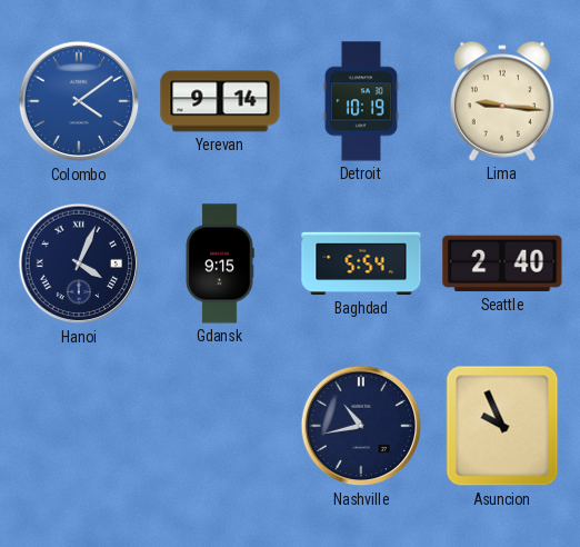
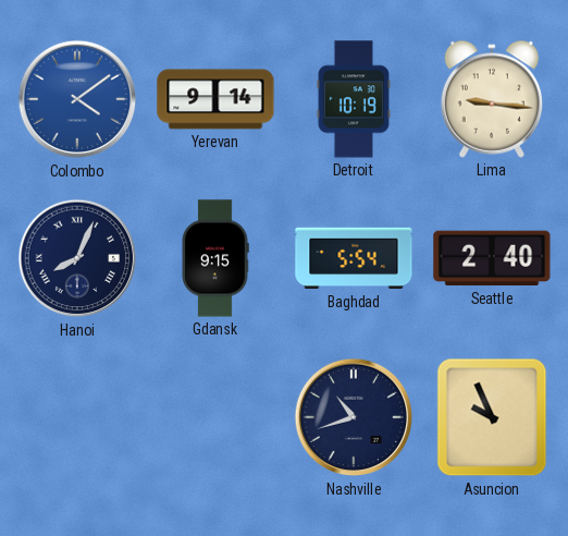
Hanoi: 4:04 -> 8:04 (77, 258)
Nashville: 10:43 -> 10:42 (354, 417)
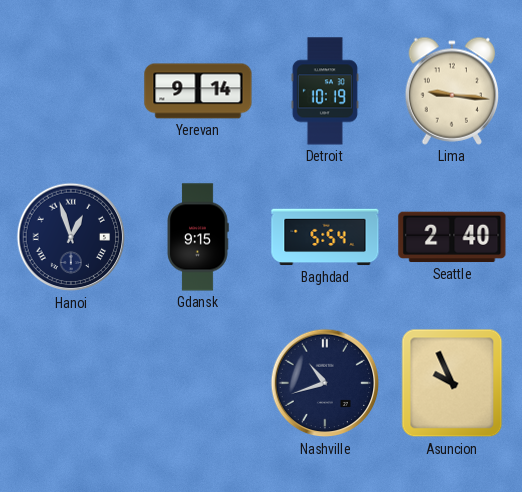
Colombo: 4:09 -> none (77, 99)
Hanoi: 8:04 -> 12:57 (71, 237)
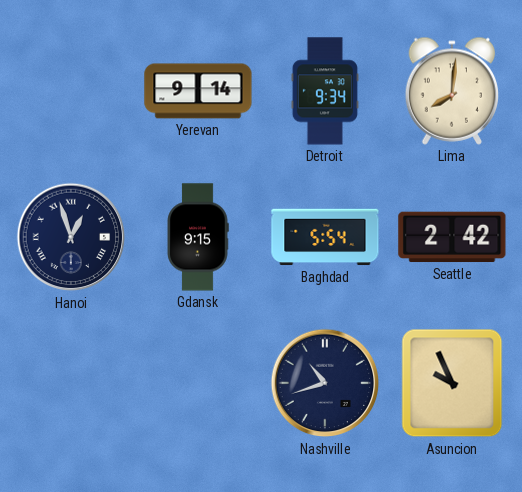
Detroit: 10:19 -> 9:34 (325, 91)
Lima: 9:16 -> 8:01 (451, 91)
Seattle: 2:40 -> 2:42 (452, 237)
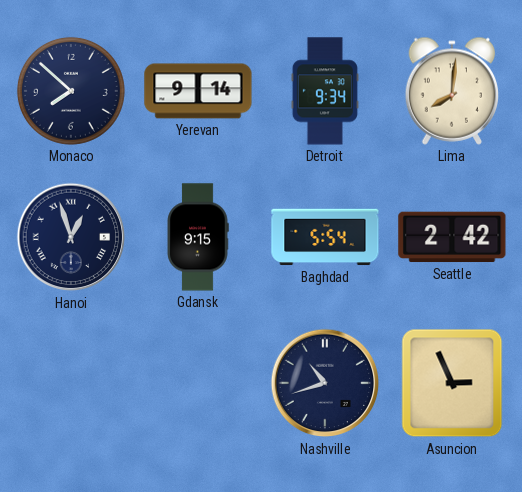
Monaco: none -> 7:52 (71, 91)
Asuncion: 9:56 -> 2:56 (452, 383)
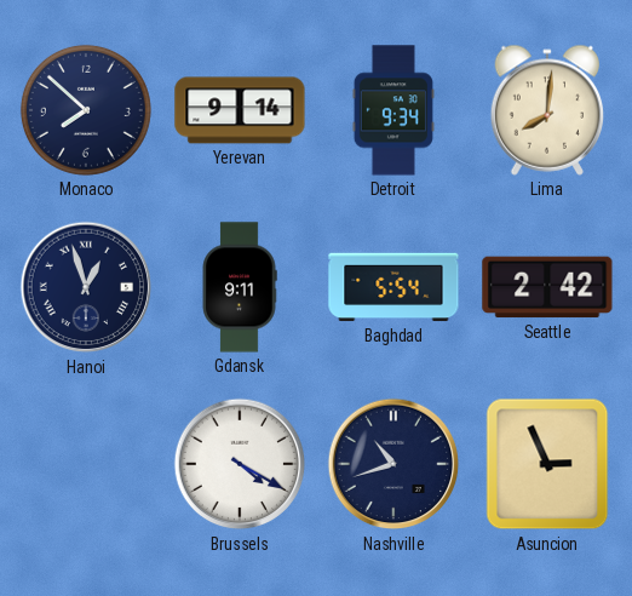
Gdansk: 9:15 -> 9:11 (240, 287)
Brussels: none -> 4:20 (240, 464)
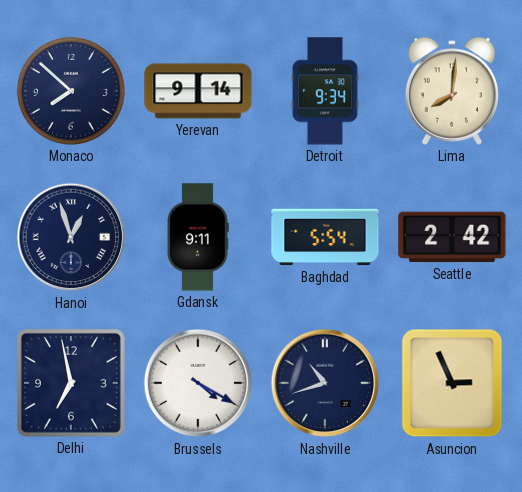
Delhi: none -> 6:58 (71, 383)
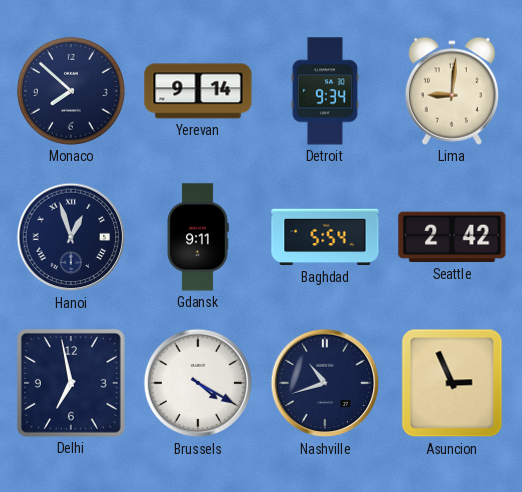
Lima: 8:01 -> 9:01 (451, 91)
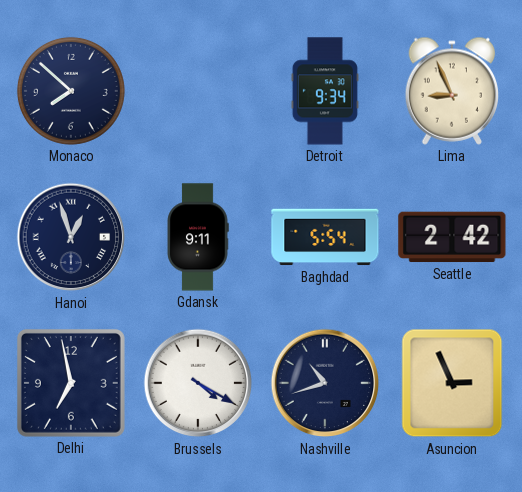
Yerevan: 9:14 -> none (198, 91)
Lima: 9:01 -> 8:56 (451, 91)
